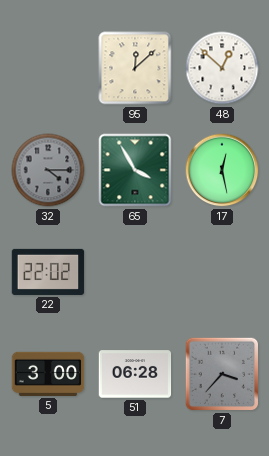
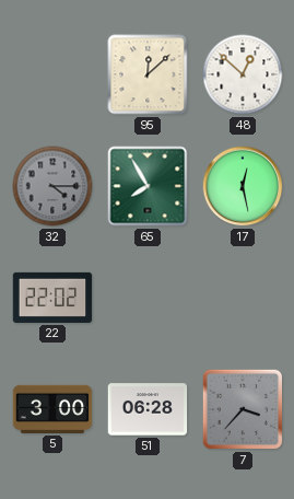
65: 3:55 -> 7:55 (148, 186)
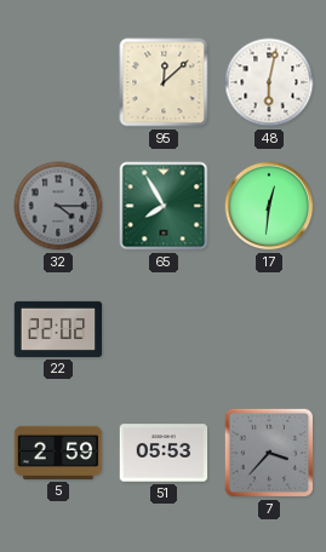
48: 12:52 -> 6:02 (269, 82)
17: 12:28 -> 12:31 (269, 206)
5: 3:00 -> 2:59 (58, 453)
51: 06:28 -> 05:53 (164, 453)
